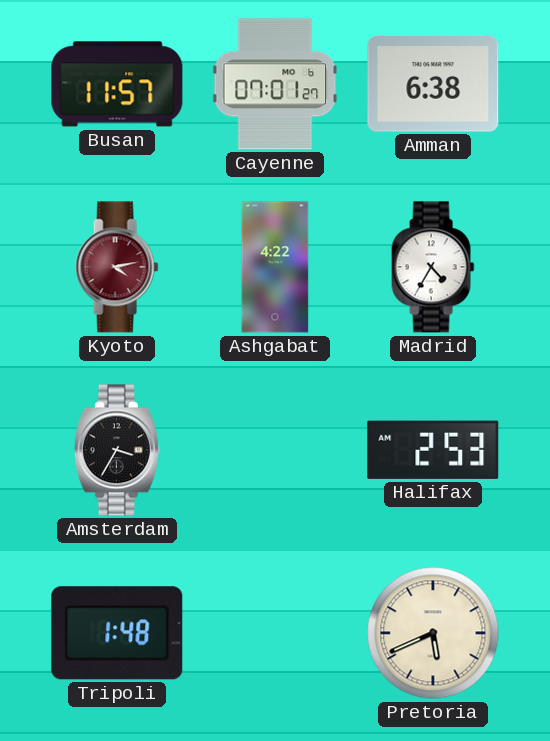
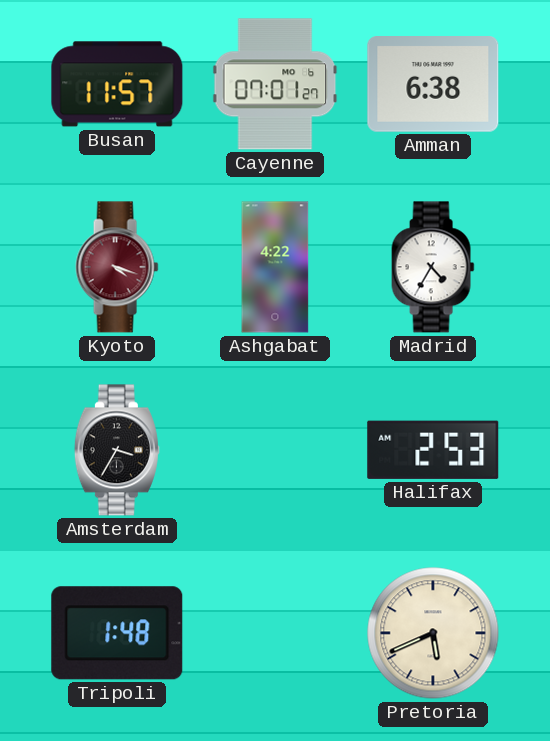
Kyoto: 4:13 -> 4:18 (117, 267)
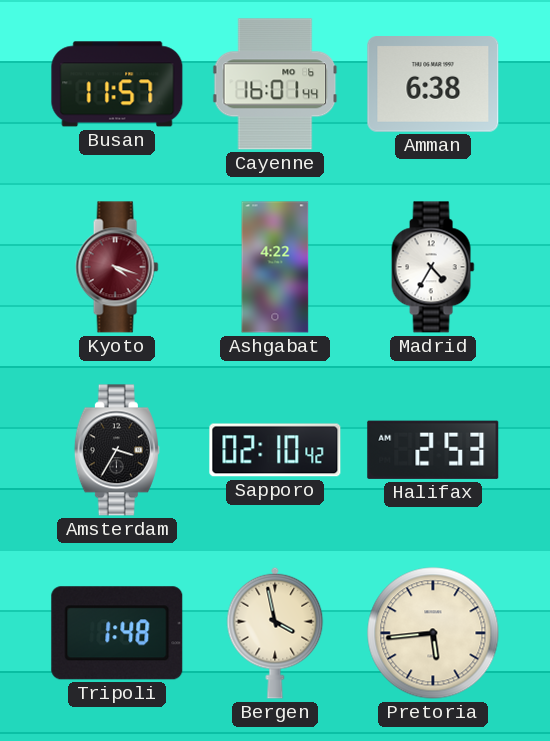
Cayenne: 07:01 -> 16:01 (275, 84)
Sapporo: none -> 02:10 (275, 450)
Bergen: none -> 3:58 (275, 633)
Pretoria: 5:41 -> 5:44 (433, 633)
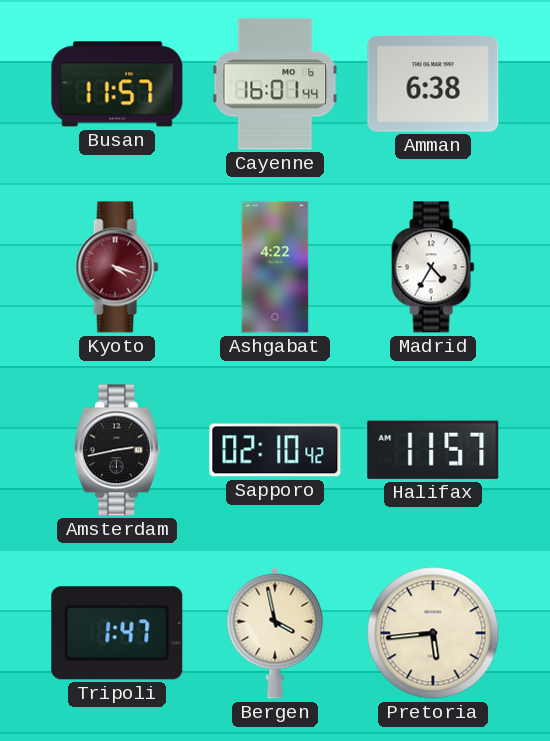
Amsterdam: 3:35 -> 2:43 (117, 450)
Halifax: 2:53 -> 11:57 (433, 450)
Tripoli: 1:48 -> 1:47 (117, 633)
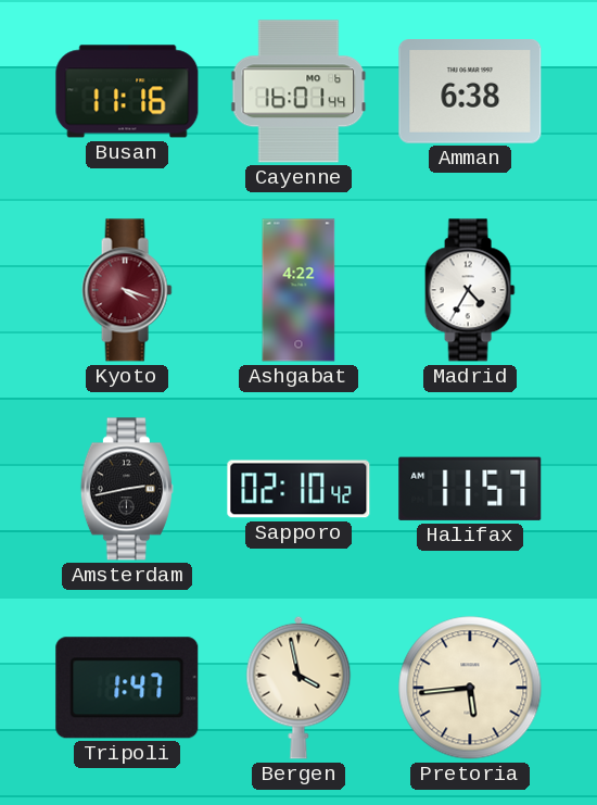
Busan: 11:57 -> 11:16 (127, 91)
